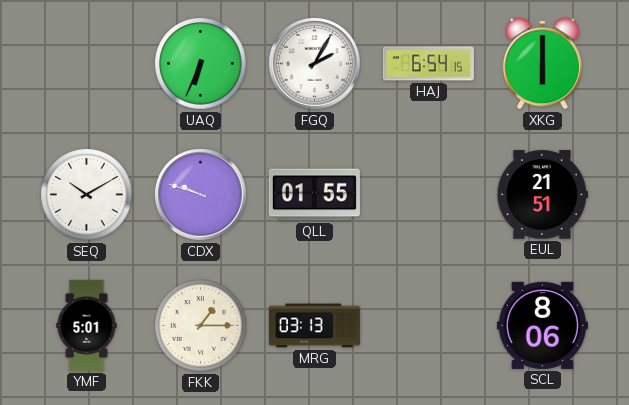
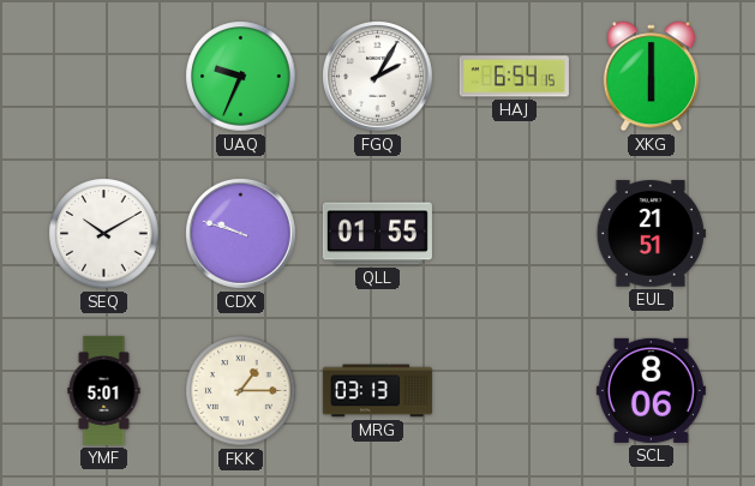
UAQ: 6:34 -> 9:34 (241, 77)
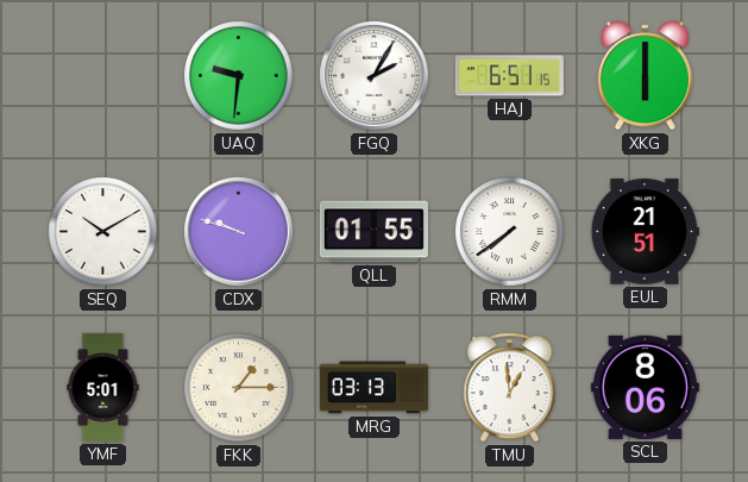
UAQ: 9:34 -> 9:31 (239, 76)
HAJ: 6:54 -> 6:51 (509, 76)
RMM: none -> 7:39 (510, 232)
TMU: none -> 12:59 (510, 388)
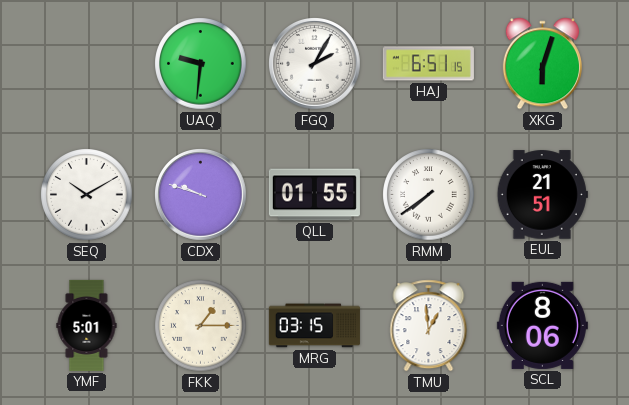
XKG: 6:00 -> 6:03 (542, 64)
MRG: 03:13 -> 03:15 (314, 326)
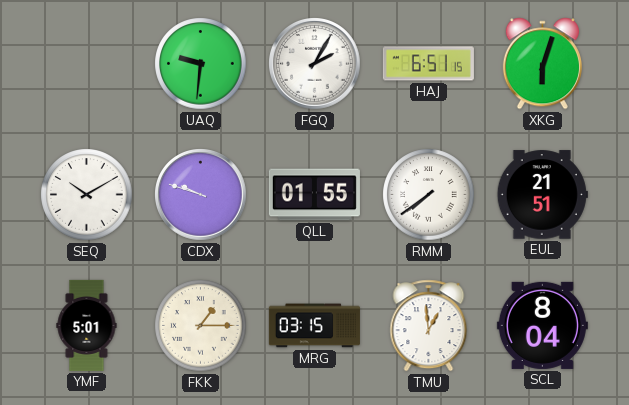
SCL: 8:06 -> 8:04 (542, 325)
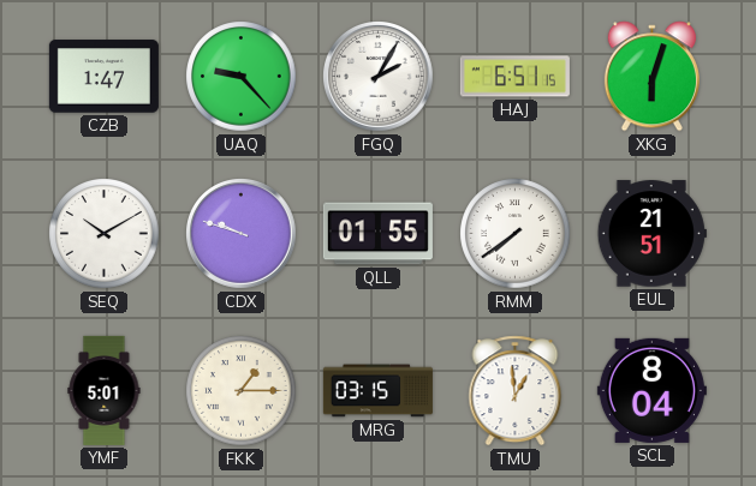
CZB: none -> 1:47 (103, 77)
UAQ: 9:31 -> 9:23 (242, 77)
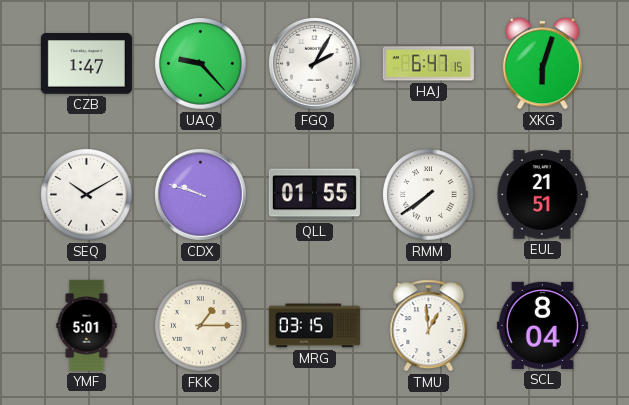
HAJ: 6:51 -> 6:47 (428, 64)
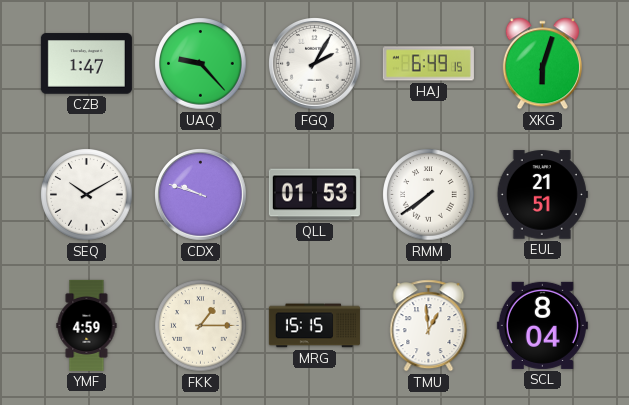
HAJ: 6:47 -> 6:49 (428, 64)
QLL: 01:55 -> 01:53 (314, 195)
YMF: 5:01 -> 4:59 (87, 325)
MRG: 03:15 -> 15:15 (314, 326)
